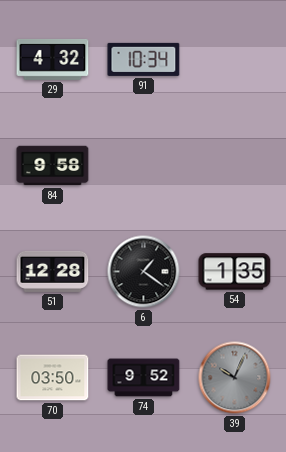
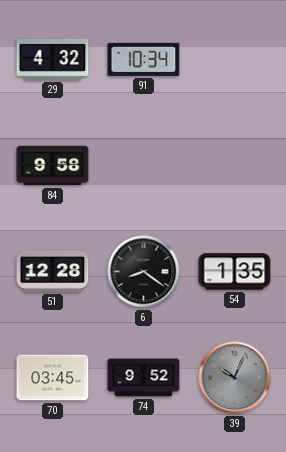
6: 1:21 -> 8:21 (144, 272)
70: 03:50 -> 03:45 (53, 378)
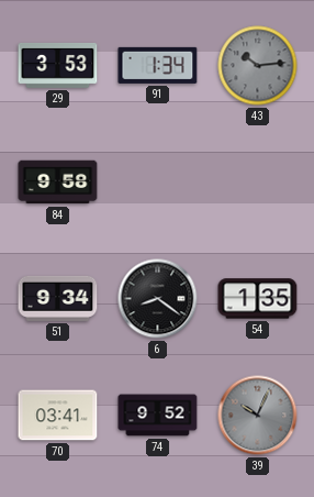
29: 4:32 -> 3:53 (58, 65)
91: 10:34 -> 1:34 (158, 65)
43: none -> 10:14 (258, 66)
51: 12:28 -> 9:34 (58, 298)
70: 03:45 -> 03:41 (58, 416)
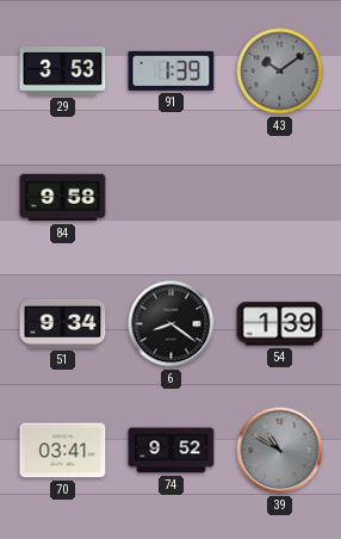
91: 1:34 -> 1:39 (172, 70)
43: 10:14 -> 10:09 (280, 72)
54: 1:35 -> 1:39 (280, 324)
39: 10:04 -> 10:50 (280, 451)
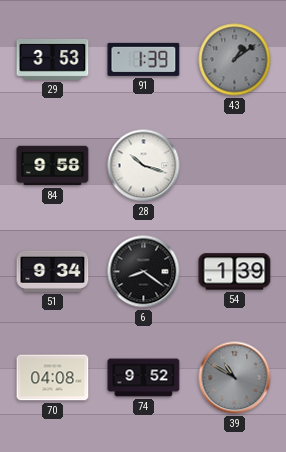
43: 10:09 -> 1:09 (235, 60)
28: none -> 10:18 (144, 166)
70: 03:41 -> 04:08 (53, 378)
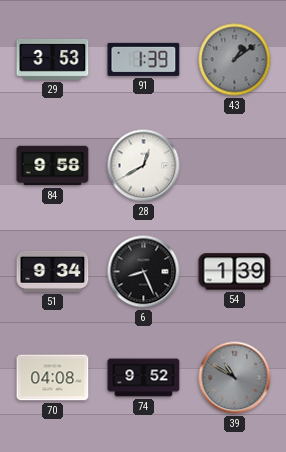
28: 10:18 -> 12:40 (144, 166)
6: 8:21 -> 8:26 (144, 272)
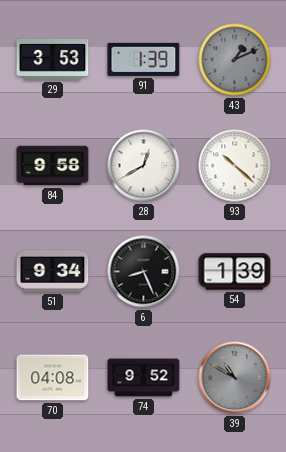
43: 1:09 -> 1:11 (235, 60)
93: none -> 10:22 (235, 166)
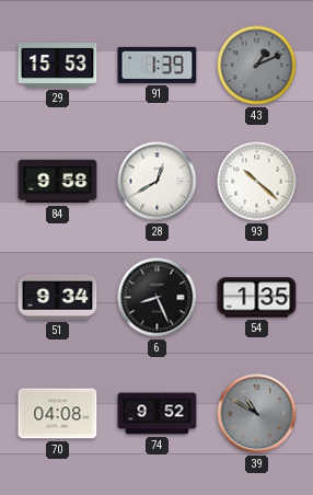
29: 3:53 -> 15:53 (58, 65)
54: 1:39 -> 1:35 (257, 298)
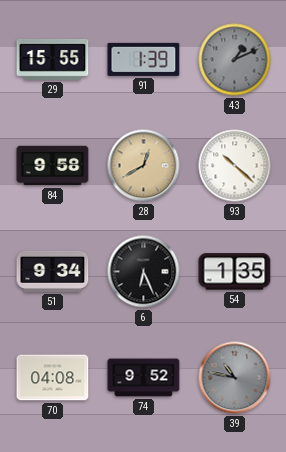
29: 15:53 -> 15:55 (53, 59)
28 dial: white -> champagne (144, 166)
6: 8:26 -> 6:26 (144, 272)
39: 10:50 -> 10:47 (235, 378)
